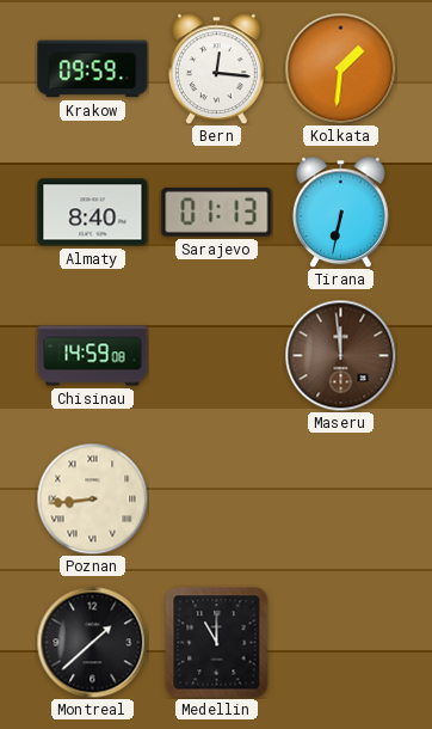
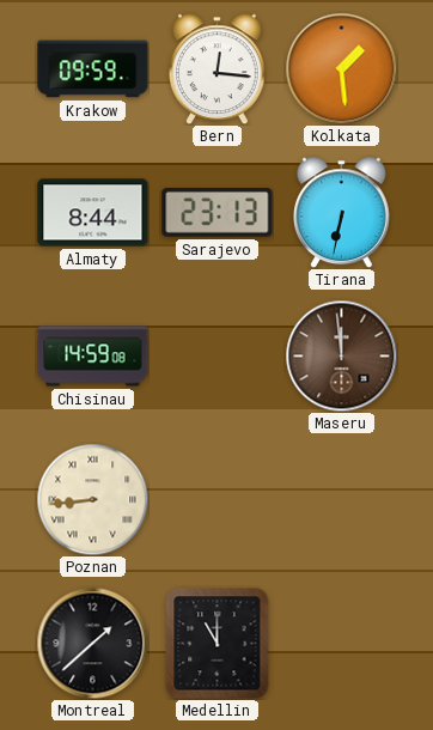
Kolkata: 1:31 -> 1:29 (341, 68)
Almaty: 8:40 -> 8:44 (93, 213)
Sarajevo: 01:13 -> 23:13 (218, 213)
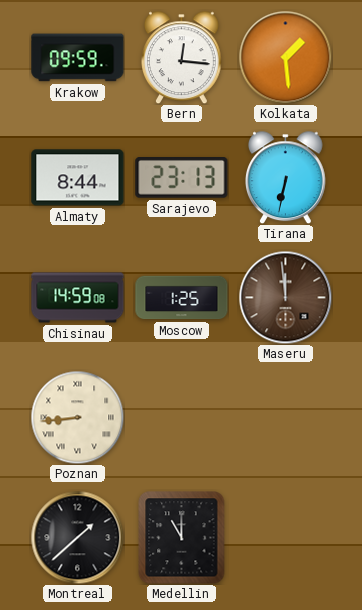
Moscow: none -> 1:25 (182, 298)
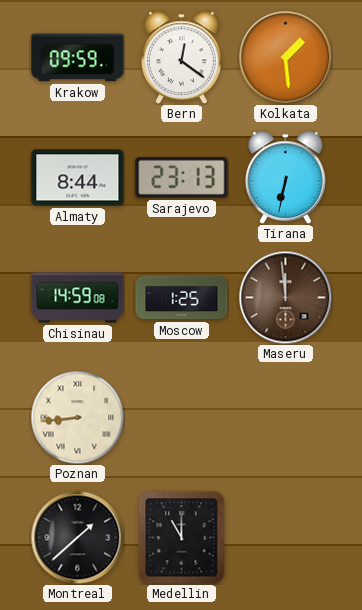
Bern: 12:16 -> 12:21 (182, 57)
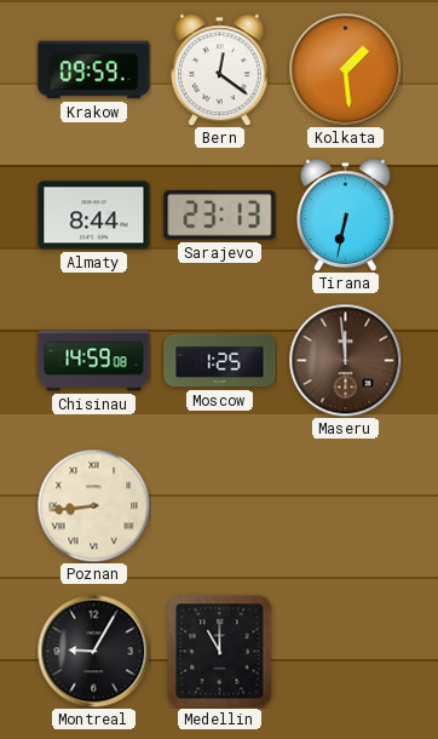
Montreal: 1:38 -> 9:05 (93, 651)
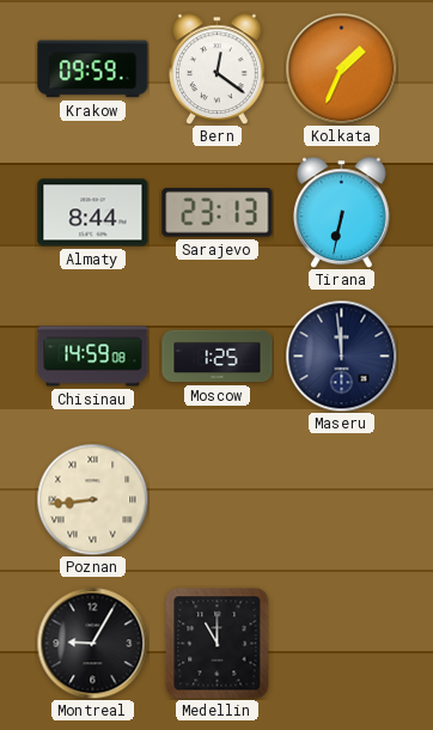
Kolkata: 1:29 -> 1:34 (341, 68)
Maseru dial: brown -> navy (341, 355)
